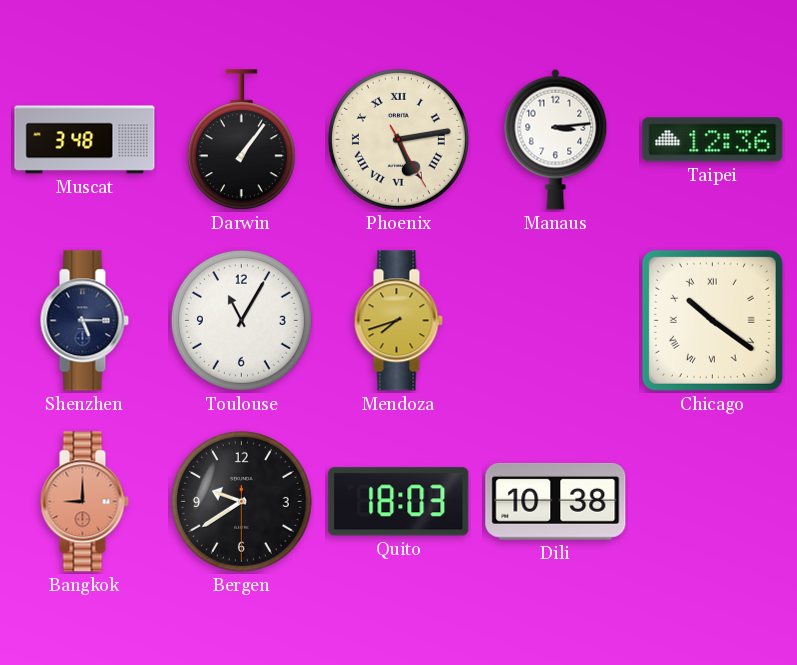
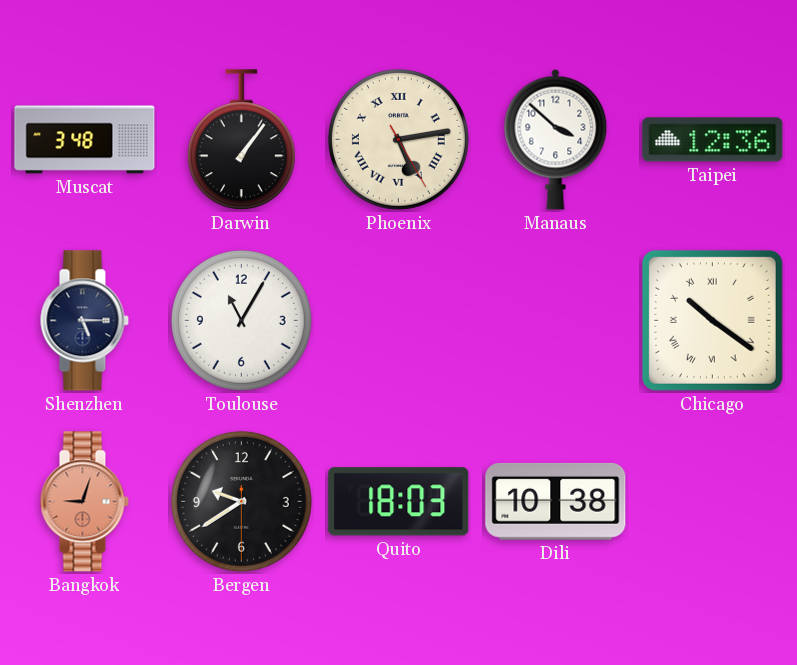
Manaus: 3:14 -> 3:52 (556, 139)
Mendoza: 7:42 -> none (398, 321)
Bangkok: 9:00 -> 9:03 (84, 502)
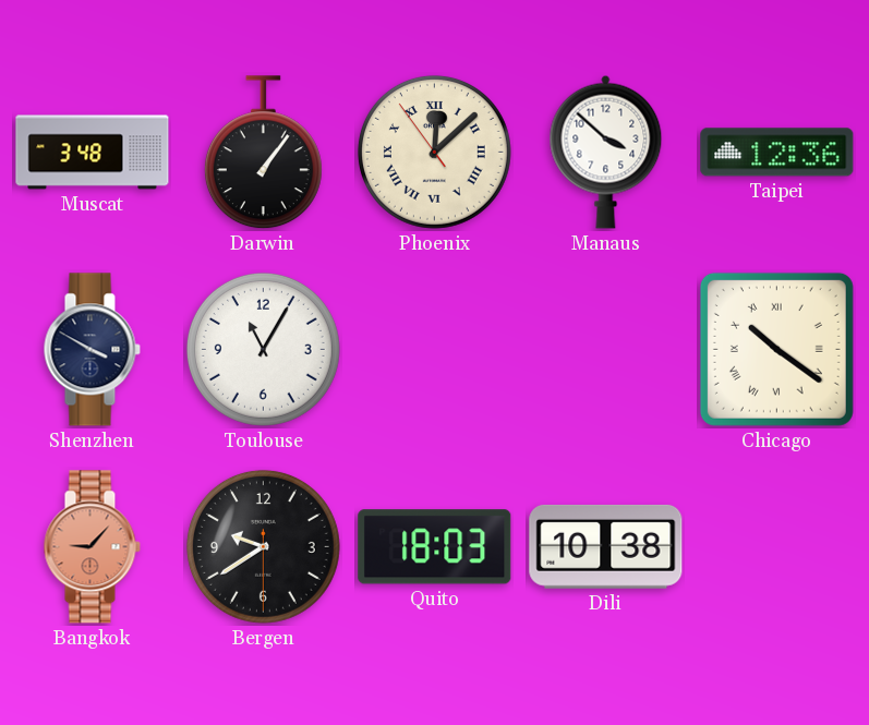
Phoenix: 5:13 -> 12:07 (434, 152)
Shenzhen: 5:15 -> 3:50 (92, 350)
Bangkok: 9:03 -> 9:07 (92, 547)
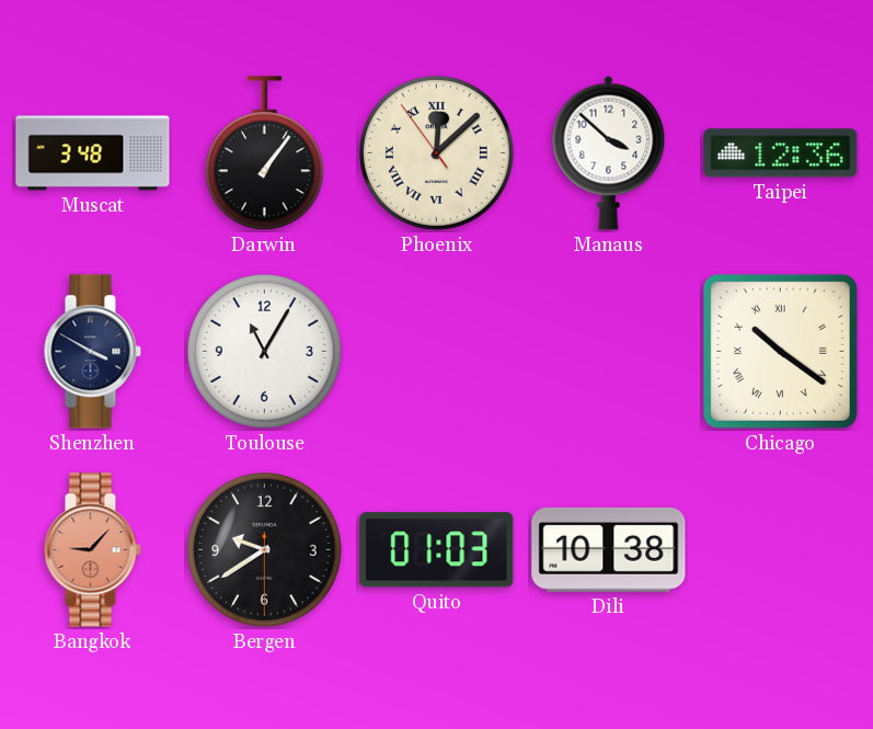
Quito: 18:03 -> 01:03 (437, 550)
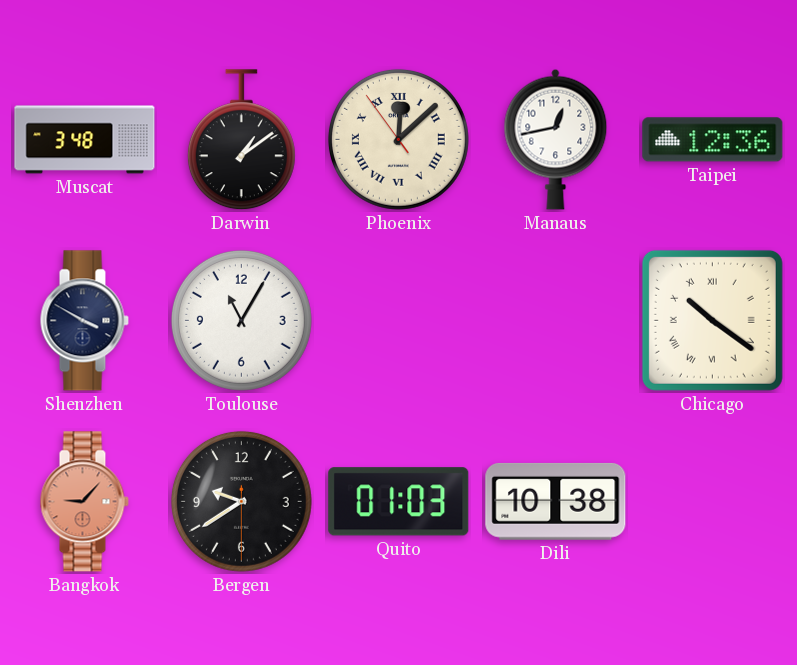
Darwin: 1:06 -> 1:09 (241, 140)
Manaus: 3:52 -> 12:43 (556, 139)
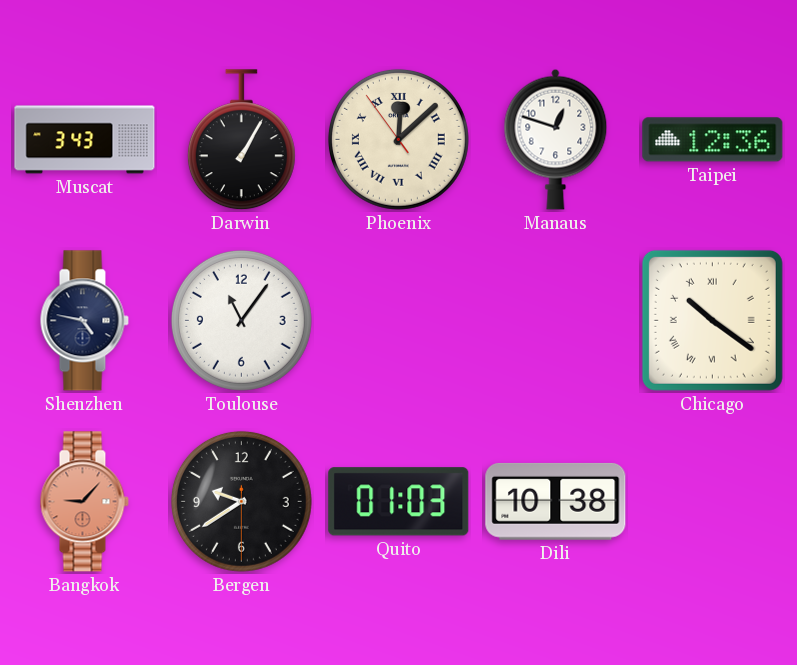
Muscat: 3:48 -> 3:43 (85, 140)
Darwin: 1:09 -> 1:05 (241, 140)
Manaus: 12:43 -> 12:48 (556, 139)
Shenzhen: 3:50 -> 4:47 (84, 321)
Toulouse: 11:05 -> 11:06 (241, 320)
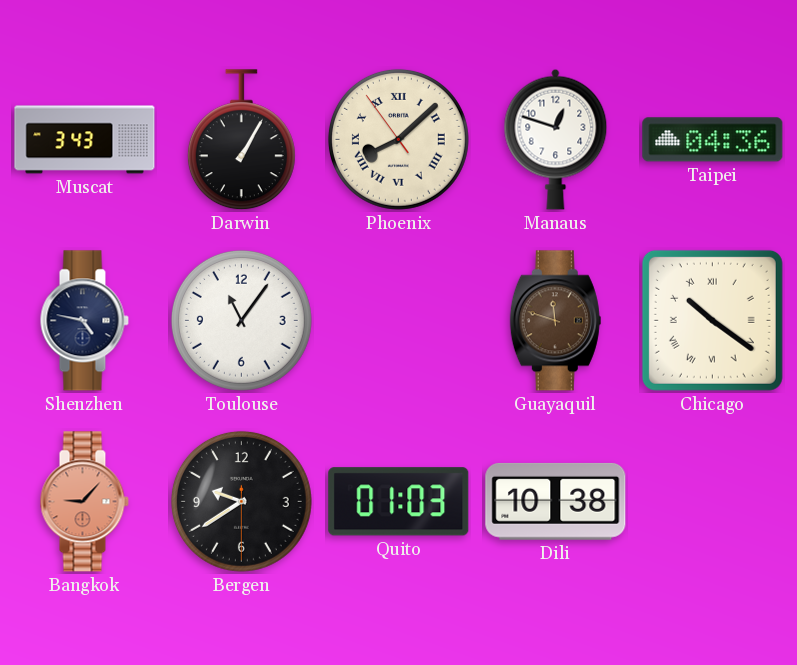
Phoenix: 12:07 -> 8:07 (398, 139)
Taipei: 12:36 -> 04:36 (713, 140)
Guayaquil: none -> 11:48 (555, 321)
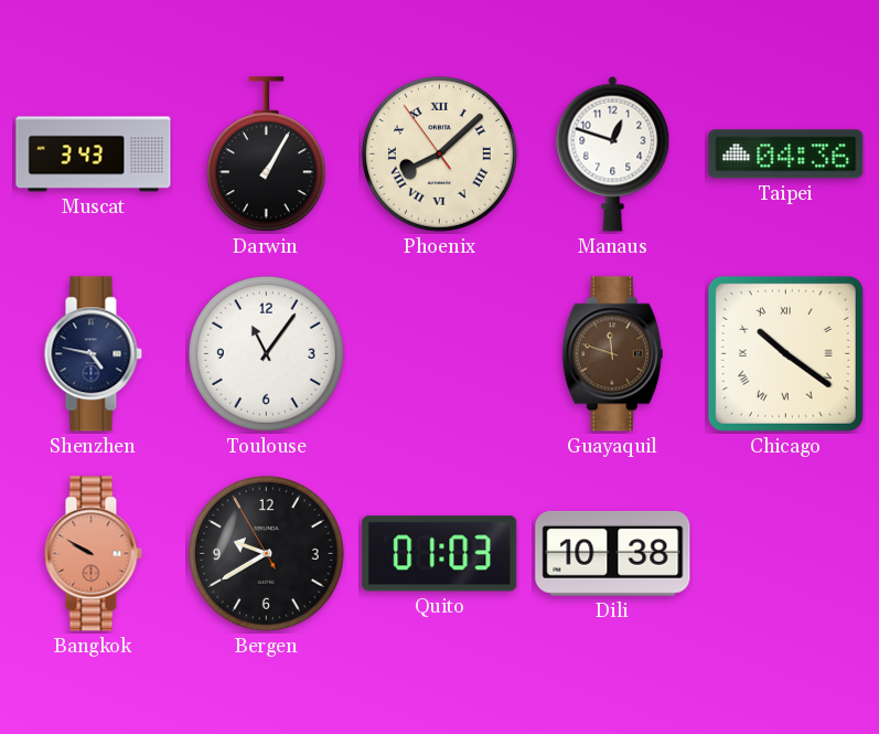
Bangkok: 9:07 -> 9:50 (93, 554)
Bergen: 9:39:30 -> 9:39:55 (266, 553)
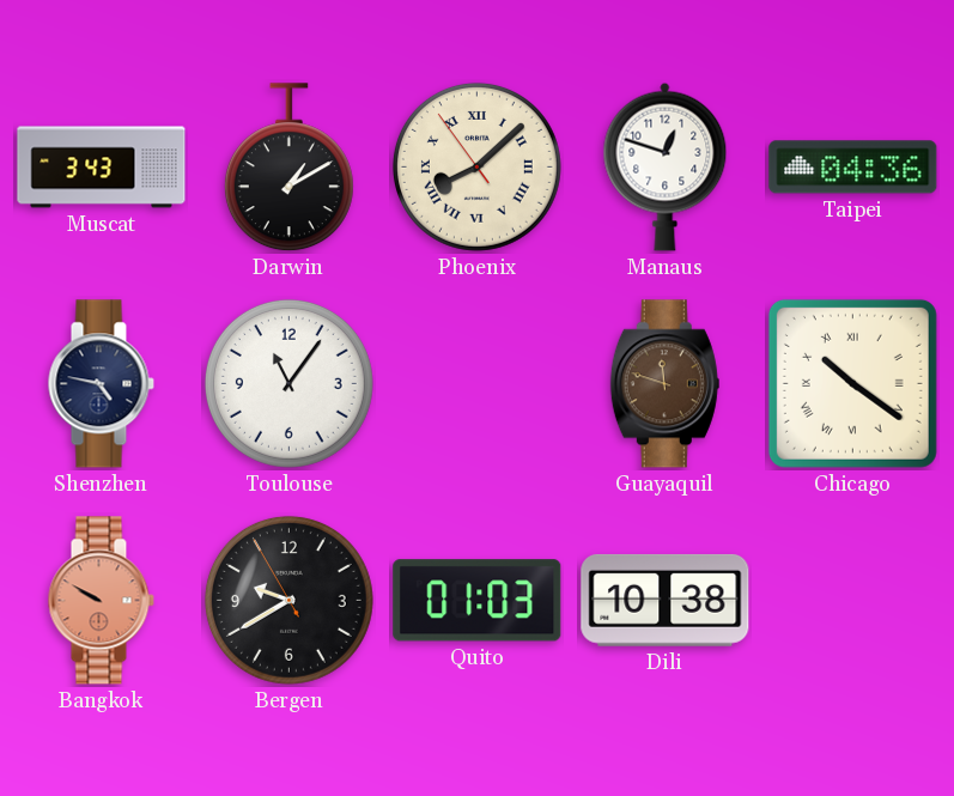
Darwin: 1:05 -> 1:10 (288, 168)
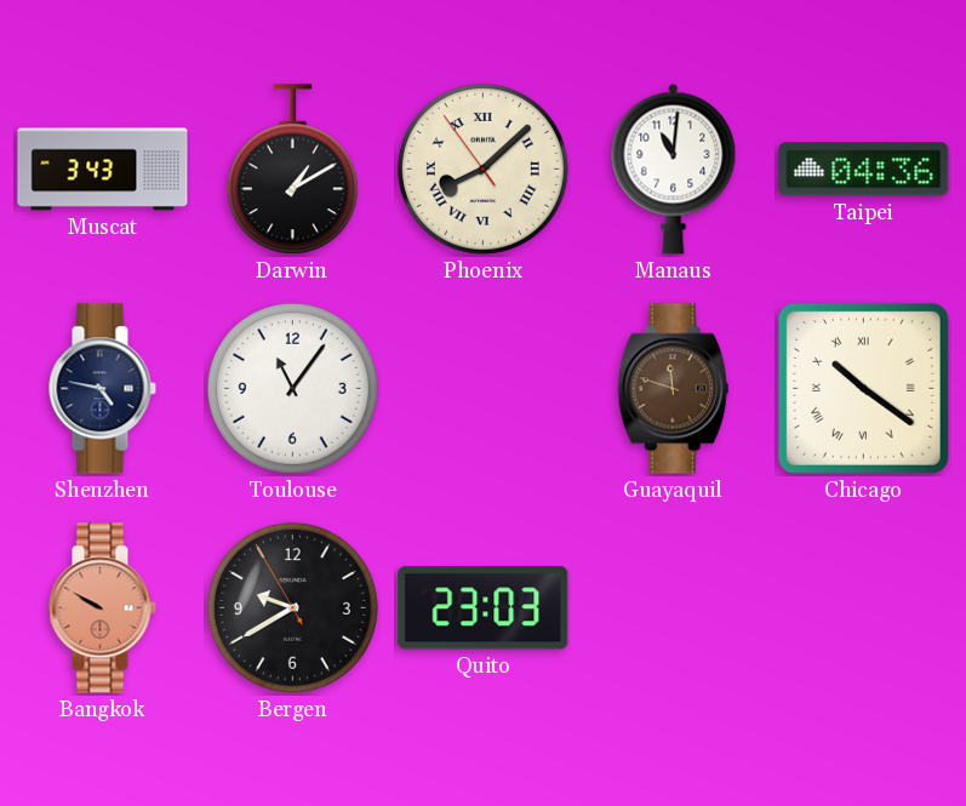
Manaus: 12:48 -> 11:01 (674, 168)
Quito: 01:03 -> 23:03 (484, 608)
Dili: 10:38 -> none (666, 600)
